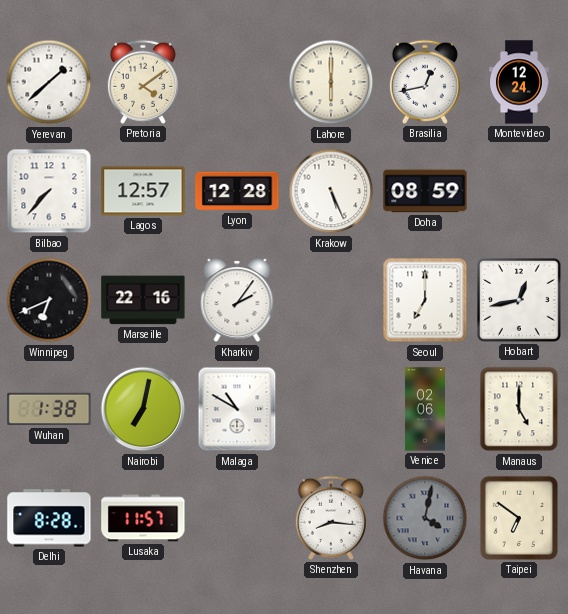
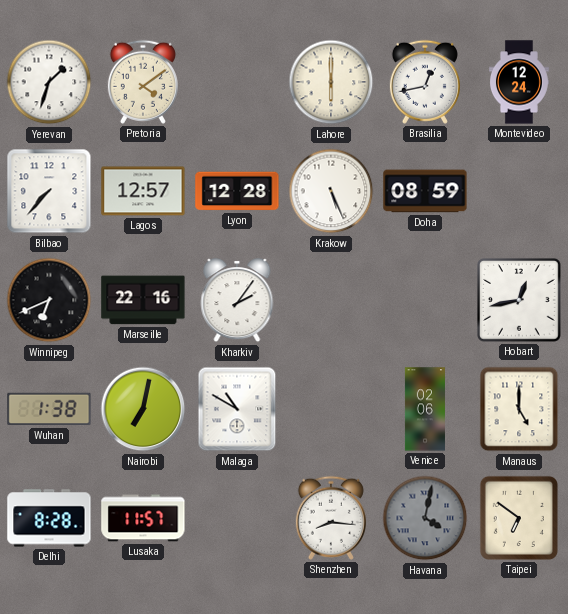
Yerevan: 1:38 -> 1:33 (49, 82)
Seoul: 7:00 -> none (425, 300)
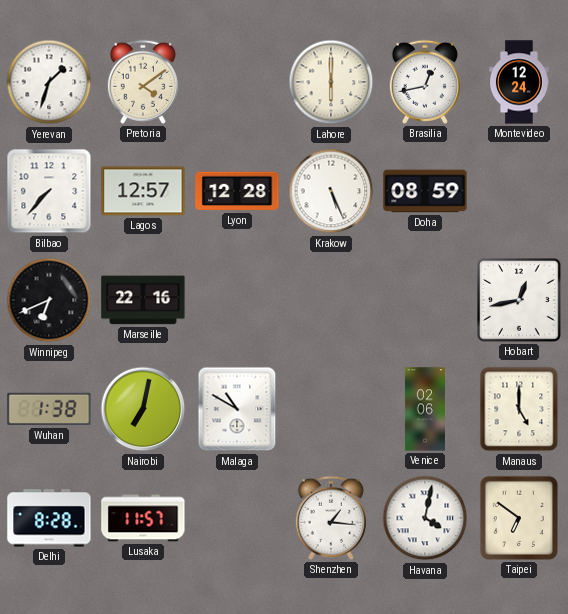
Kharkiv: 2:06 -> none (237, 301)
Shenzhen: 8:16 -> 1:16 (331, 518)
Havana dial: grey -> white (425, 518)
